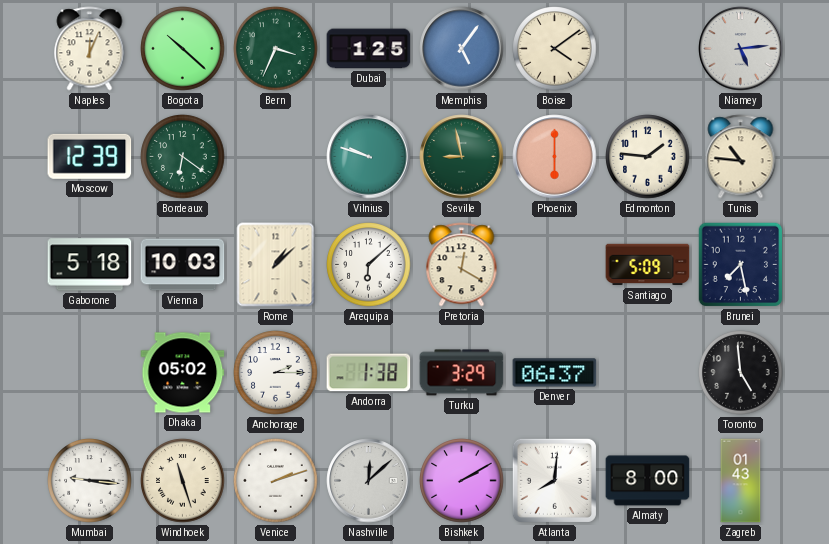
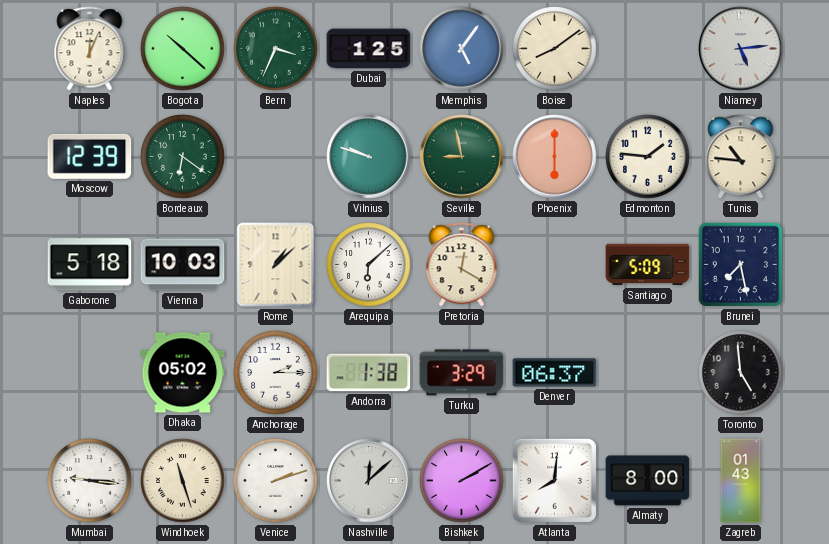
Boise: 4:09 -> 8:09 (555, 49)
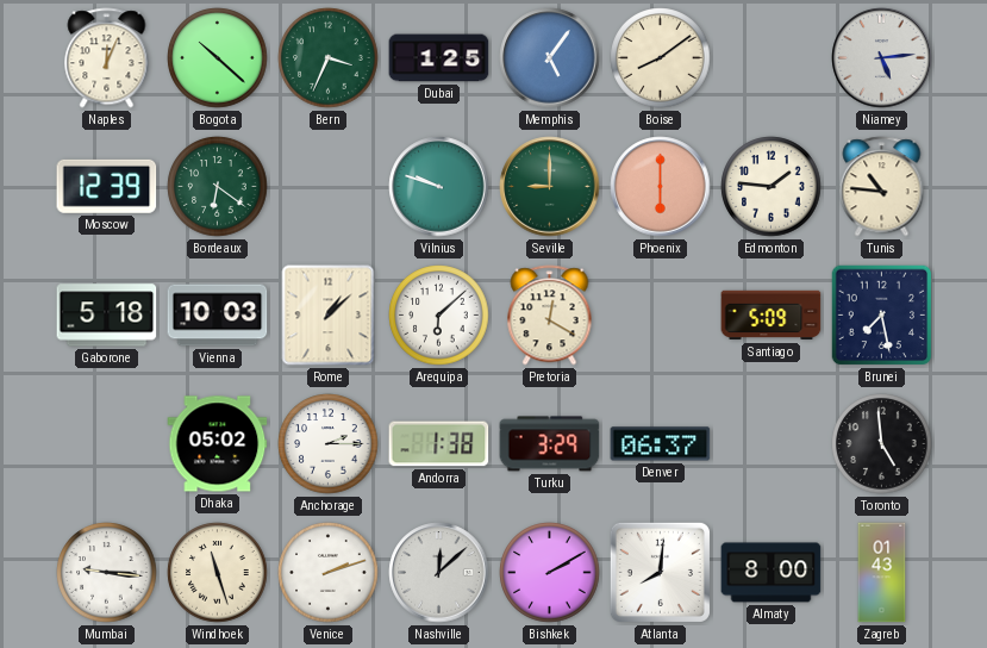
Seville: 8:58 -> 9:00 (550, 187)
